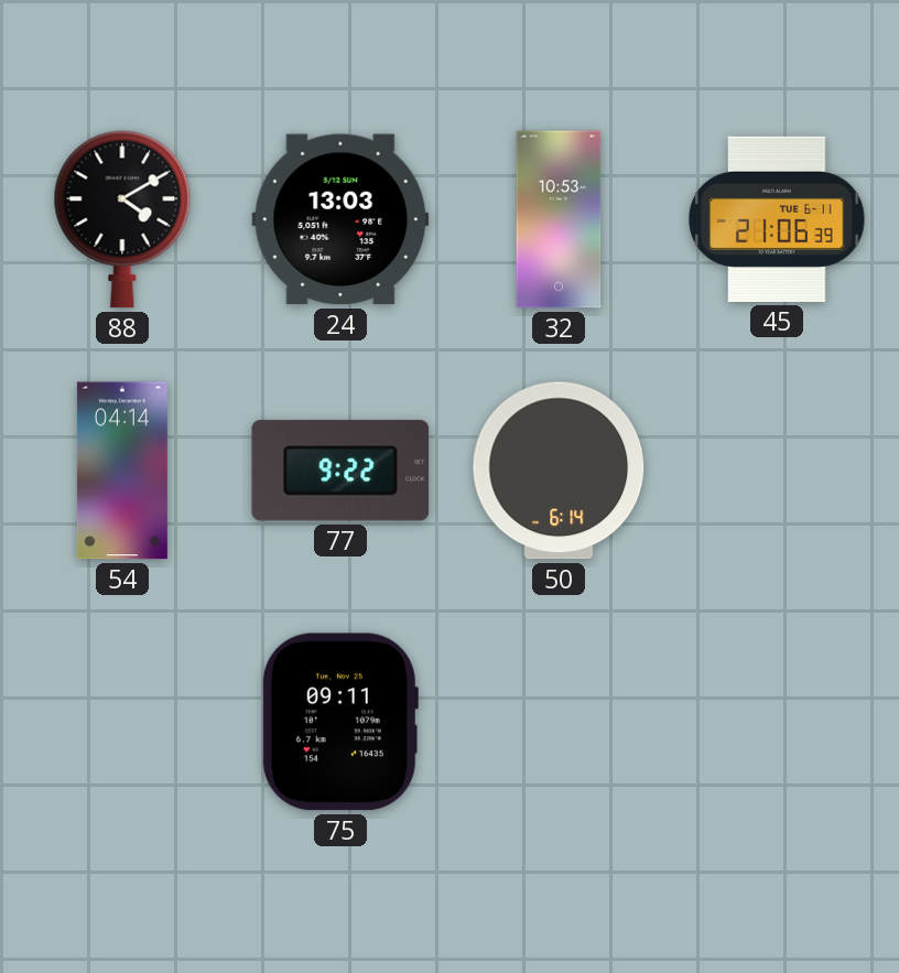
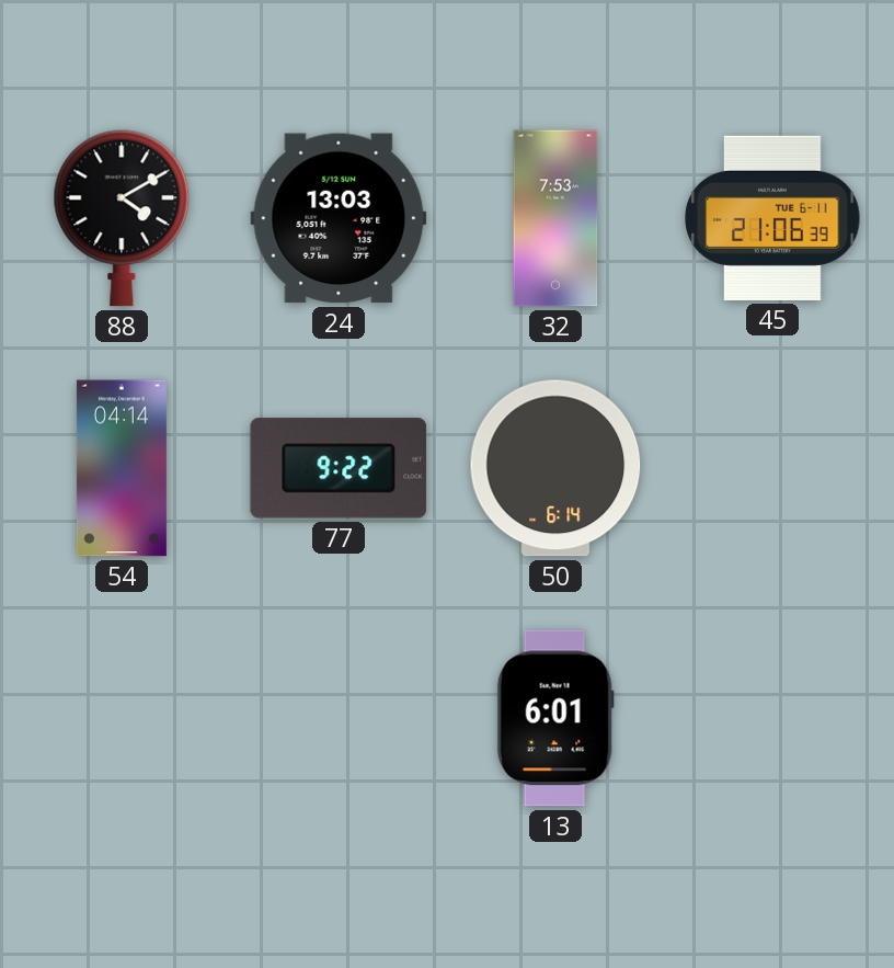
32: 10:53 -> 7:53 (555, 218)
75: 09:11 -> none (340, 722)
13: none -> 6:01 (555, 718)
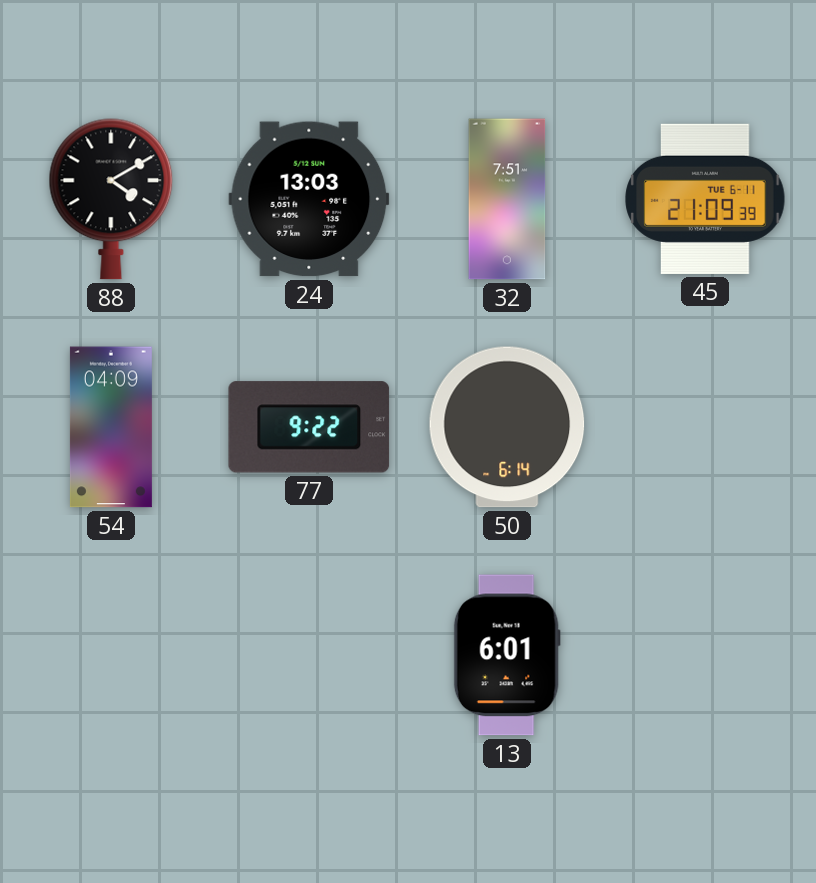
32: 7:53 -> 7:51 (507, 199)
45: 21:06 -> 21:09 (705, 199)
54: 04:14 -> 04:09 (111, 427)
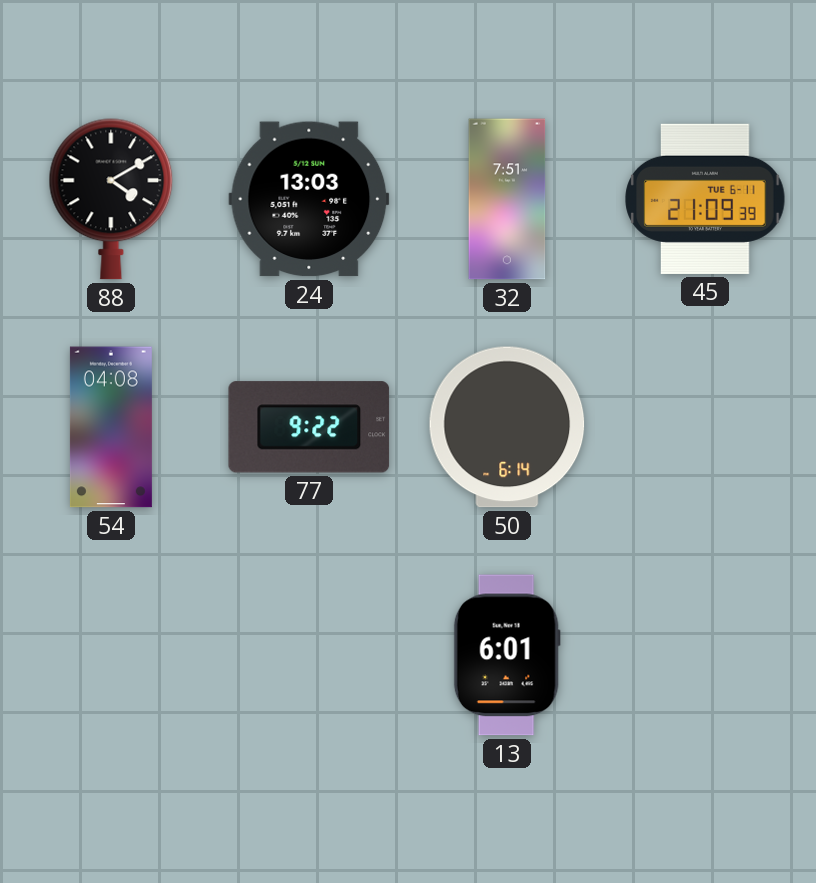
54: 04:09 -> 04:08 (111, 427)
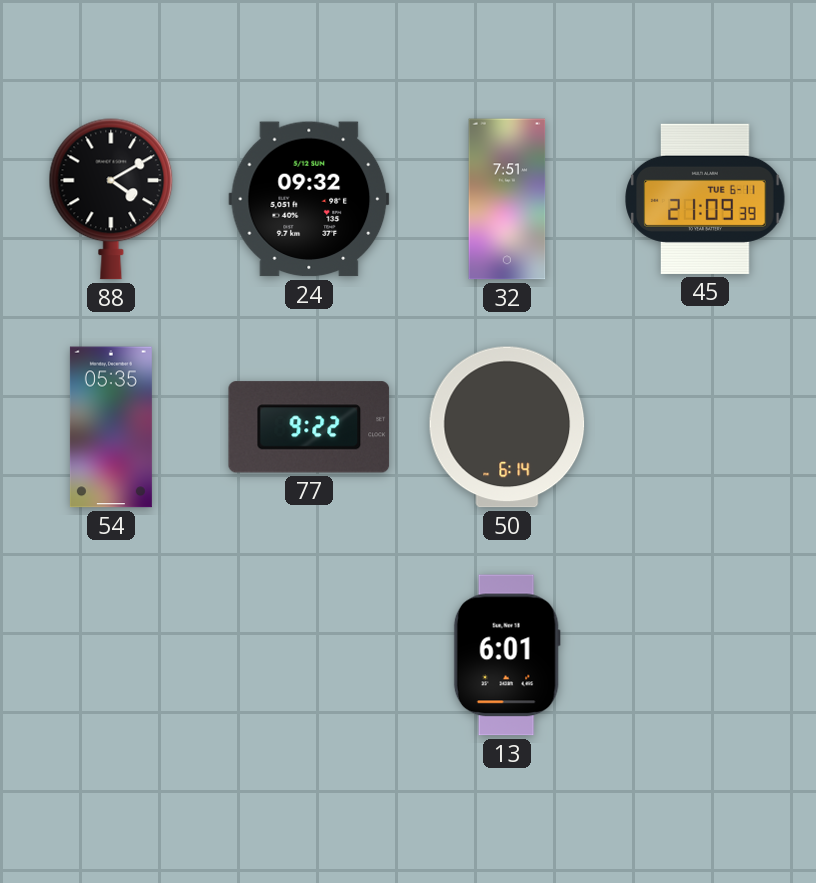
24: 13:03 -> 09:32 (309, 199)
54: 04:08 -> 05:35 (111, 427)
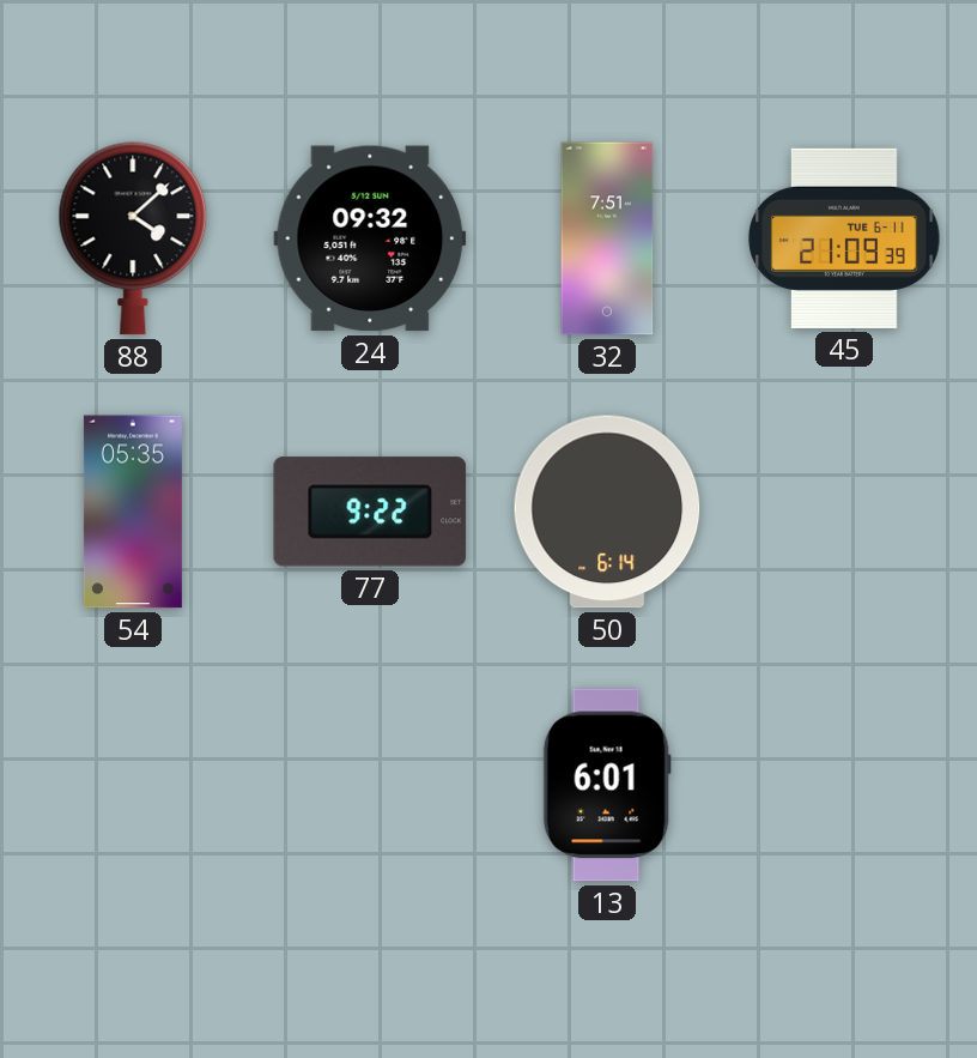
88: 4:10 -> 4:08 (133, 238)
